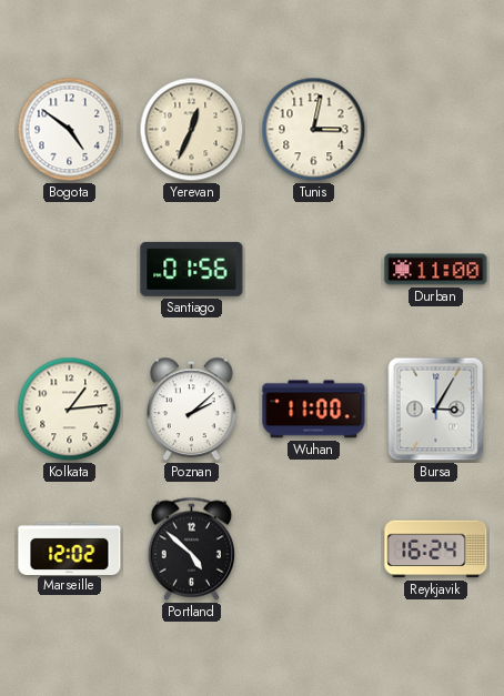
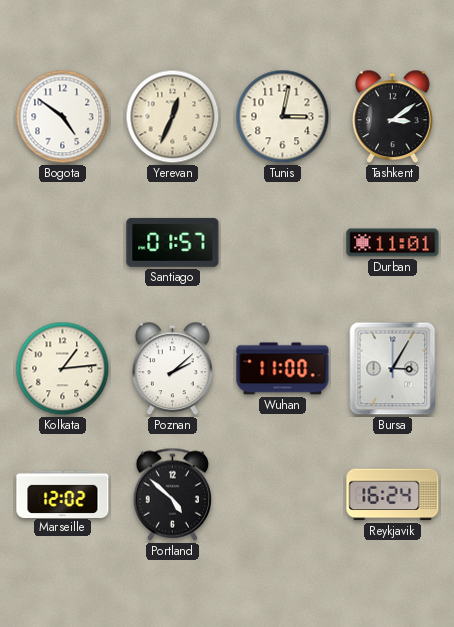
Tashkent: none -> 3:09 (393, 117)
Santiago: 01:56 -> 01:57 (173, 242)
Durban: 11:00 -> 11:01 (393, 243)
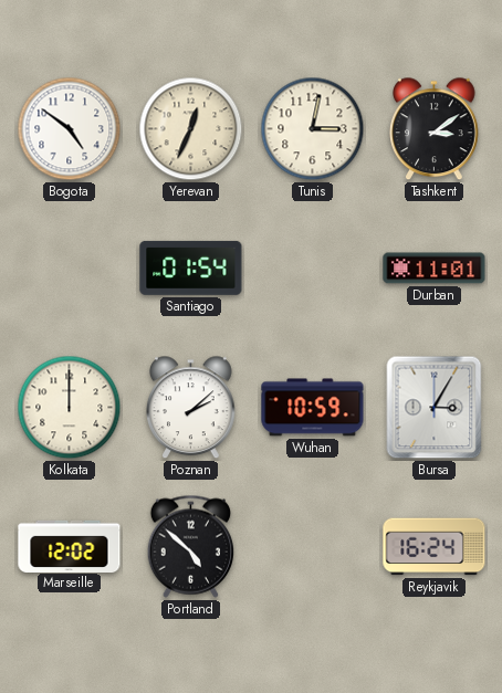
Santiago: 01:57 -> 01:54 (191, 267)
Kolkata: 1:14 -> 12:00 (70, 408)
Wuhan: 11:00 -> 10:59 (313, 408)
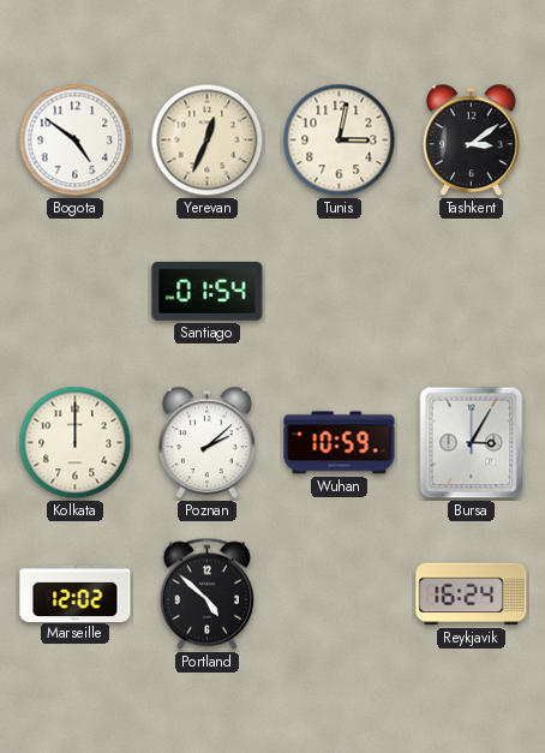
Durban: 11:01 -> none (435, 269)
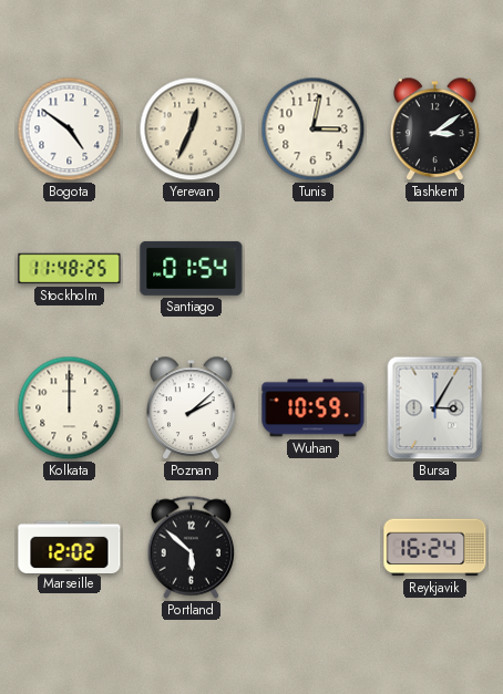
Stockholm: none -> 11:48 (70, 269)
Portland: 4:52 -> 5:52 (191, 547)
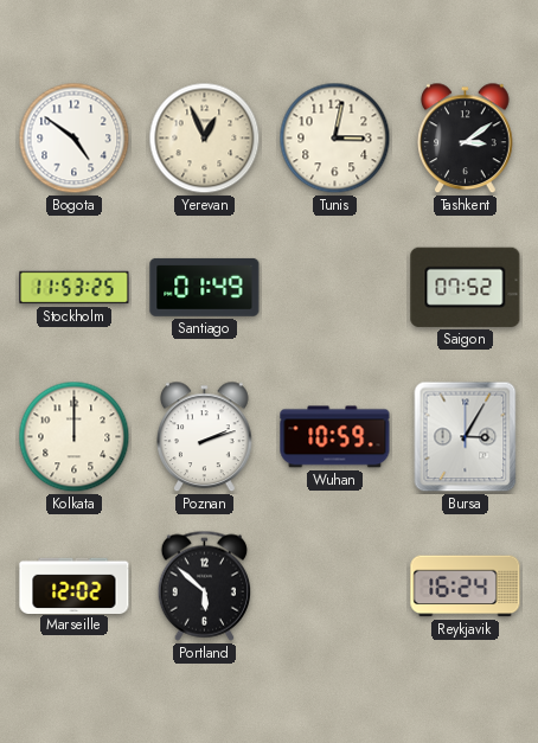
Yerevan: 12:34 -> 12:56 (205, 139)
Stockholm: 11:48 -> 11:53 (75, 288)
Santiago: 01:54 -> 01:49 (205, 287)
Saigon: none -> 07:52 (466, 287)
Poznan: 2:08 -> 2:12 (205, 437)
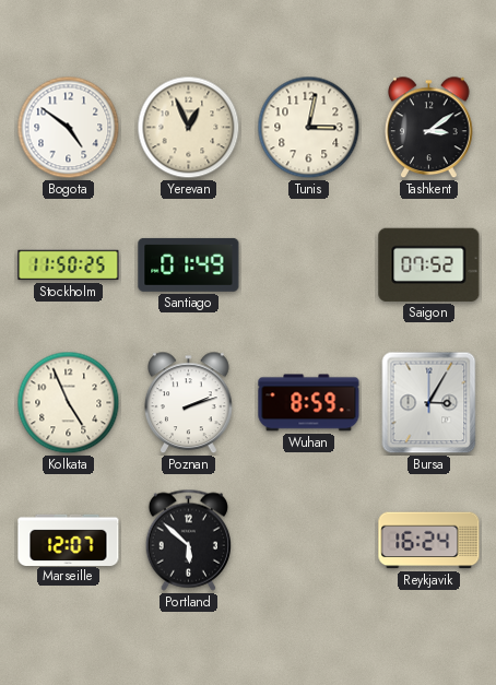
Stockholm: 11:53 -> 11:50 (69, 265)
Kolkata: 12:00 -> 4:56 (69, 403)
Wuhan: 10:59 -> 8:59 (309, 403)
Marseille: 12:02 -> 12:07 (69, 540)
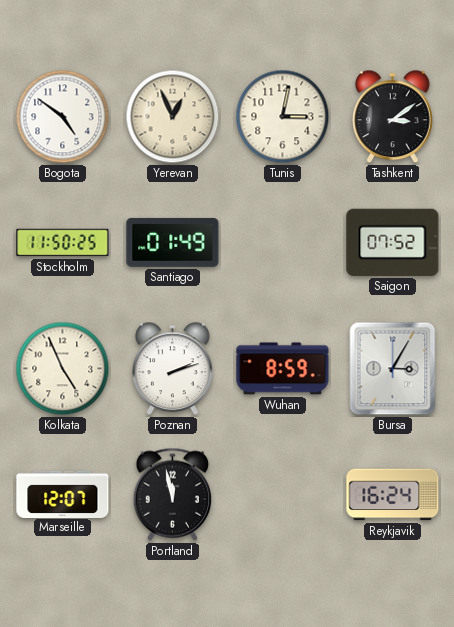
Portland: 5:52 -> 11:58 (172, 494)
